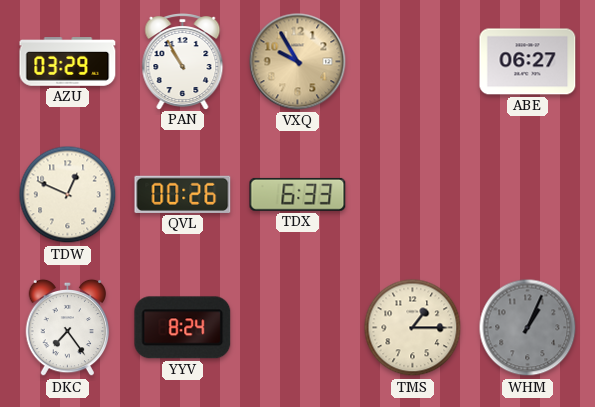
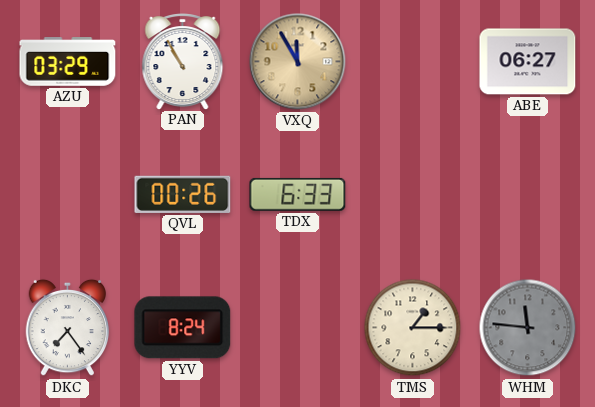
VXQ: 9:55 -> 11:55 (298, 62)
TDW: 12:49 -> none (68, 195)
WHM: 1:04 -> 11:46 (528, 328)
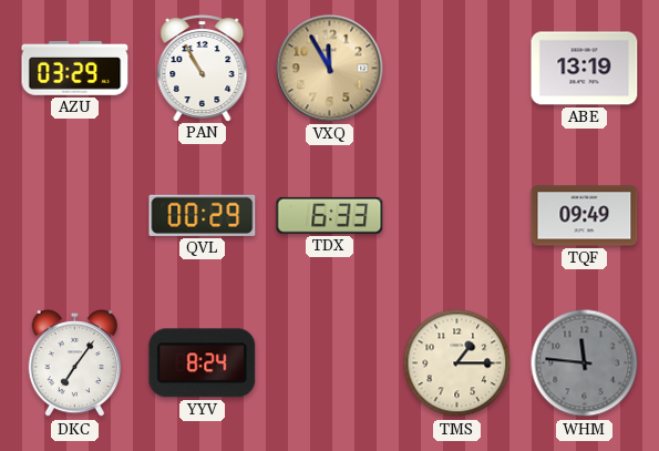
ABE: 06:27 -> 13:19 (585, 69)
QVL: 00:26 -> 00:29 (203, 215)
TQF: none -> 09:49 (585, 216)
DKC: 7:24 -> 7:06 (75, 363)
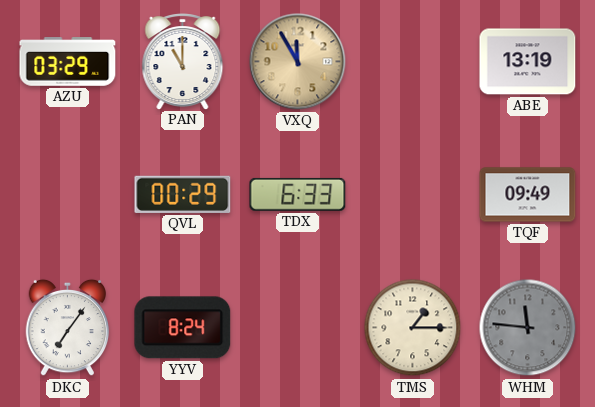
PAN: 10:55 -> 11:00 (183, 62)
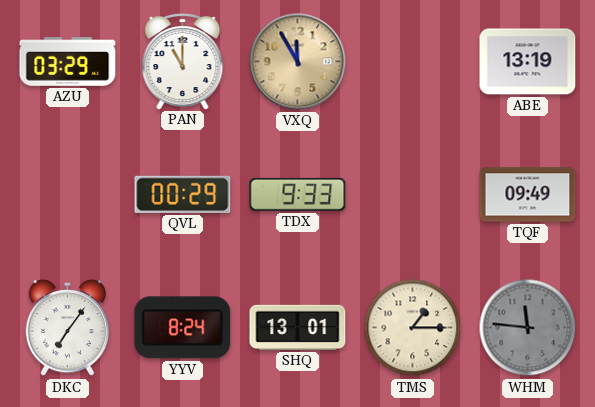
TDX: 6:33 -> 9:33 (298, 194)
SHQ: none -> 13:01 (298, 327)
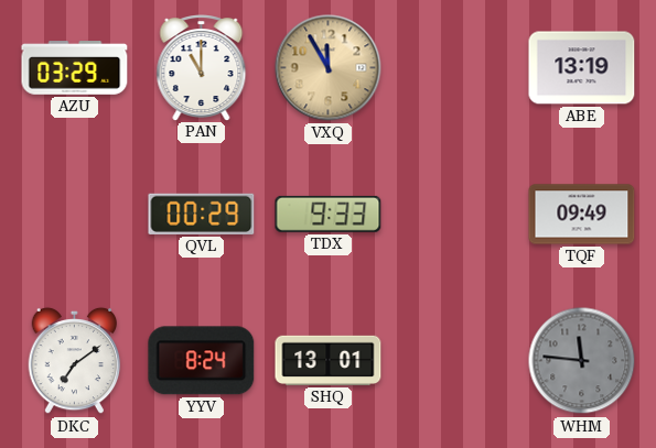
DKC: 7:06 -> 7:09 (75, 361)
TMS: 1:15 -> none (413, 328)
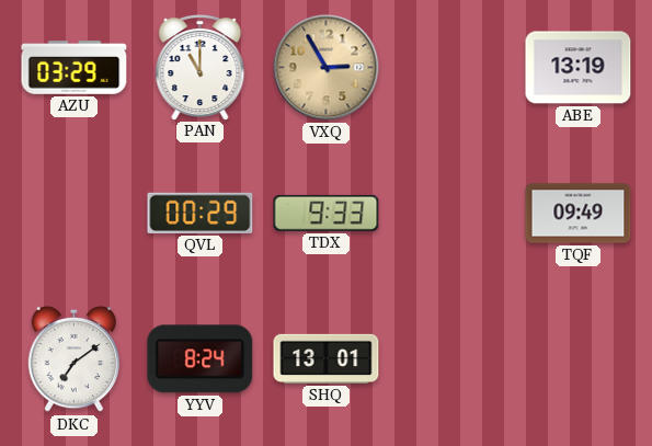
VXQ: 11:55 -> 2:55 (327, 68)
WHM: 11:46 -> none (582, 361)
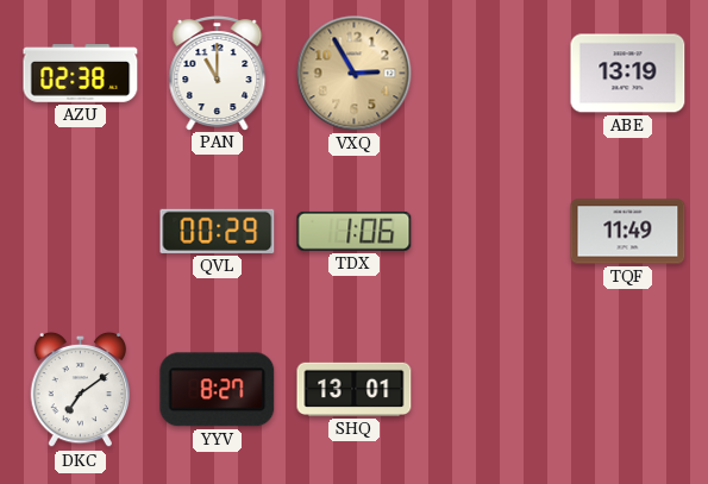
AZU: 03:29 -> 02:38 (81, 74)
TDX: 9:33 -> 1:06 (355, 231)
TQF: 09:49 -> 11:49 (628, 232)
YYV: 8:24 -> 8:27 (218, 390)
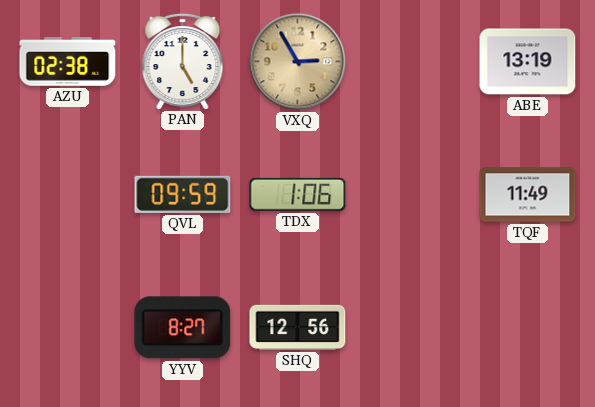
PAN: 11:00 -> 5:00 (183, 62)
QVL: 00:29 -> 09:59 (183, 194)
DKC: 7:09 -> none (81, 390)
SHQ: 13:01 -> 12:56 (298, 327)
